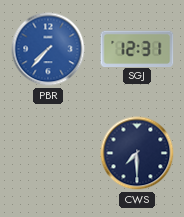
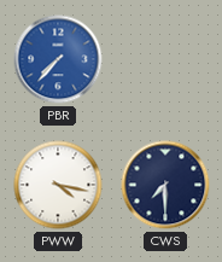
SGJ: 12:31 -> none (137, 48)
PWW: none -> 4:17 (58, 185)
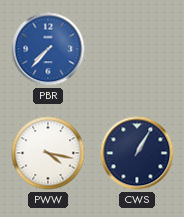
CWS: 7:30 -> 1:05 (137, 153)
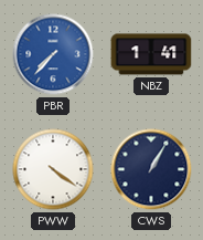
NBZ: none -> 1:41 (151, 54)
PWW: 4:17 -> 4:21 (53, 169)
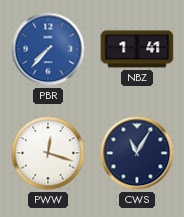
PWW: 4:21 -> 12:18 (48, 153)
CWS: 1:05 -> 11:05 (137, 153)
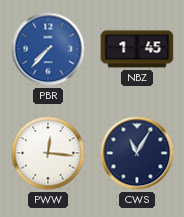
NBZ: 1:41 -> 1:45 (137, 49)
PWW: 12:18 -> 12:16 (48, 153)
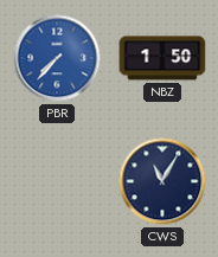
NBZ: 1:45 -> 1:50 (162, 58)
PWW: 12:16 -> none (48, 153)
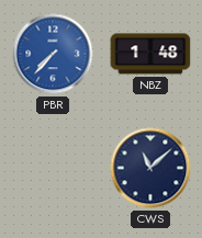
NBZ: 1:50 -> 1:48 (150, 54)
CWS: 11:05 -> 11:08 (150, 168)
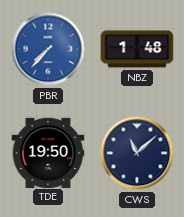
TDE: none -> 19:50 (48, 152)
